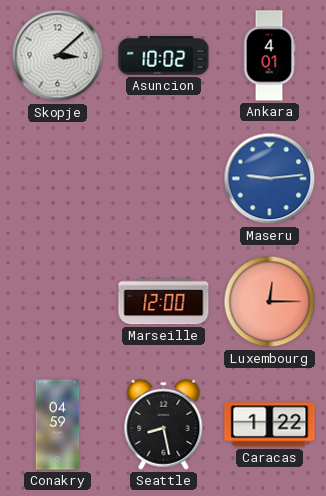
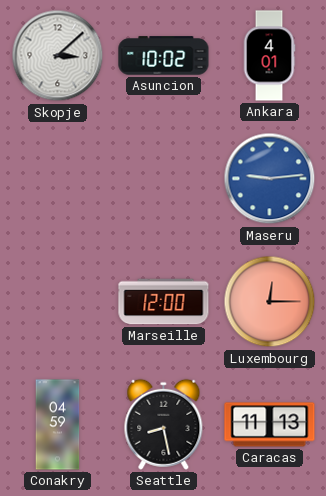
Caracas: 1:22 -> 11:13 (270, 425)
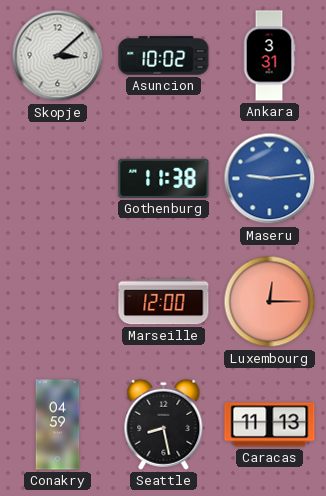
Ankara: 4:01 -> 3:31 (269, 56)
Gothenburg: none -> 11:38 (164, 178)
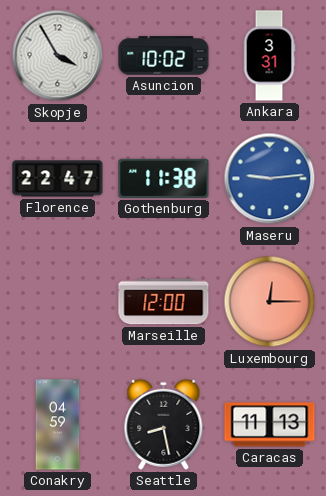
Skopje: 3:08 -> 3:55 (58, 56)
Florence: none -> 22:47 (58, 179)
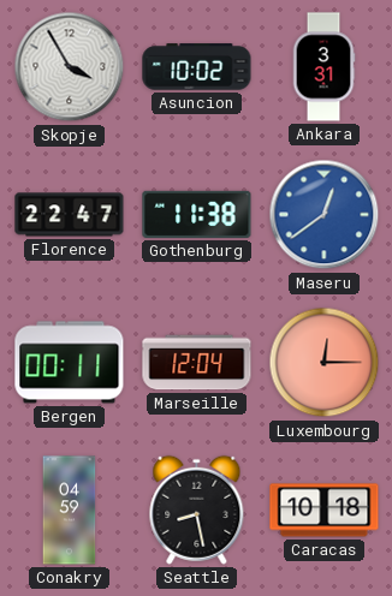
Maseru: 9:14 -> 12:39 (325, 215)
Bergen: none -> 00:11 (70, 363)
Marseille: 12:00 -> 12:04 (197, 363)
Caracas: 11:13 -> 10:18 (325, 511)
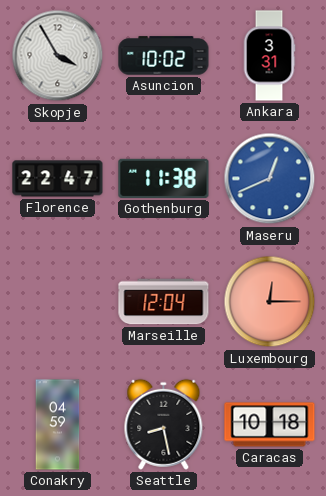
Maseru: 12:39 -> 12:41 (270, 179)
Bergen: 00:11 -> none (70, 363)
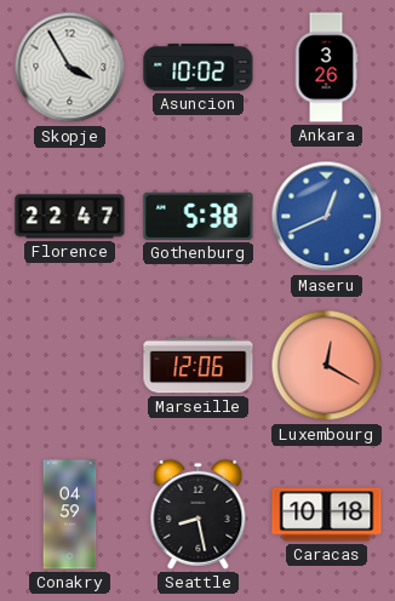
Ankara: 3:31 -> 3:26 (326, 68)
Gothenburg: 11:38 -> 5:38 (199, 216)
Marseille: 12:04 -> 12:06 (199, 366)
Luxembourg: 12:15 -> 12:20 (327, 366)
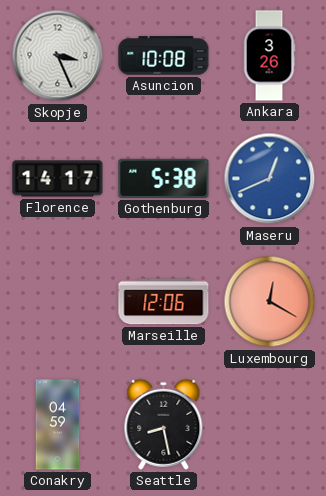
Skopje: 3:55 -> 3:26 (58, 56)
Asuncion: 10:02 -> 10:08 (164, 56)
Florence: 22:47 -> 14:17 (58, 179)
Caracas: 10:18 -> none (327, 515)
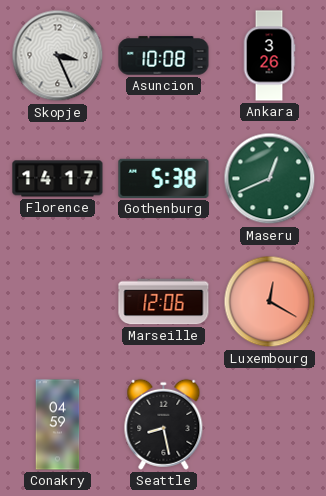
Maseru dial: blue -> green (270, 179)
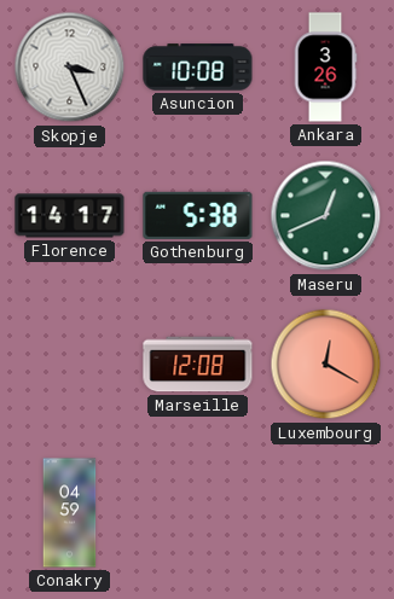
Marseille: 12:06 -> 12:08 (198, 365)
Seattle: 8:28 -> none (164, 424)
